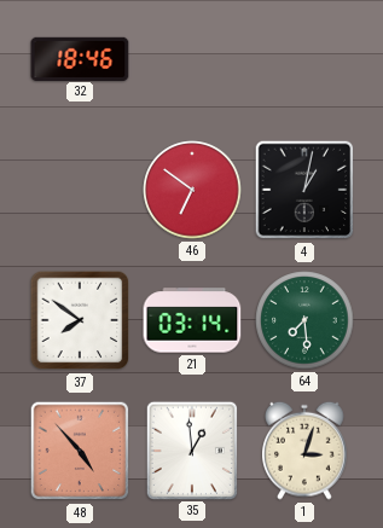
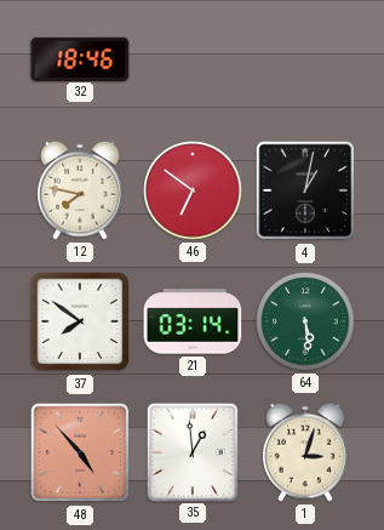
12: none -> 7:47 (81, 190)
64: 7:29 -> 5:29 (305, 321)
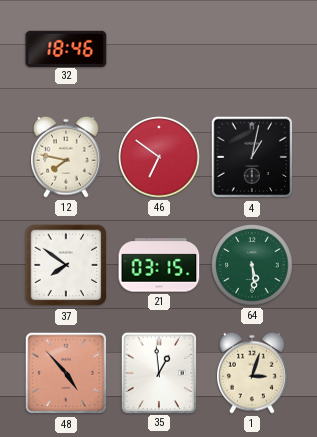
21: 03:14 -> 03:15 (159, 265)
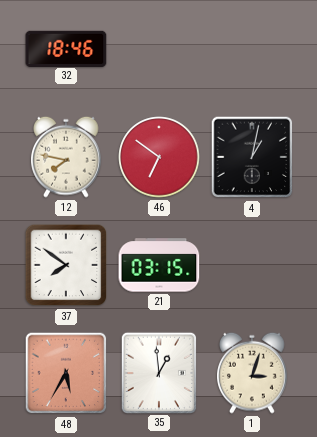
64: 5:29 -> none (252, 265)
48: 4:53 -> 5:35 (66, 373)
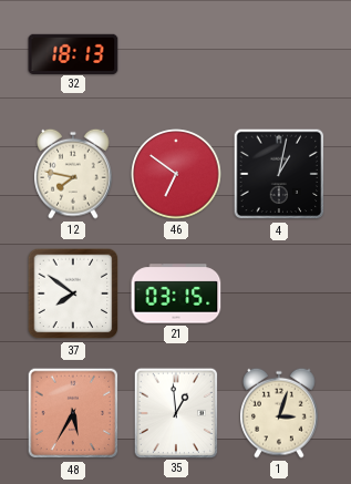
32: 18:46 -> 18:13 (73, 53)
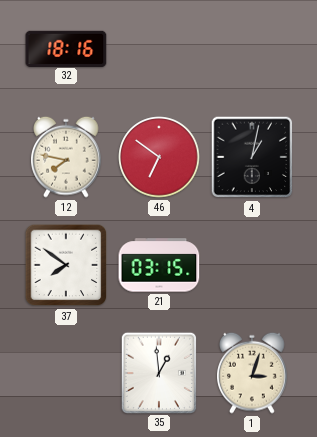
32: 18:13 -> 18:16 (66, 48)
48: 5:35 -> none (73, 413)
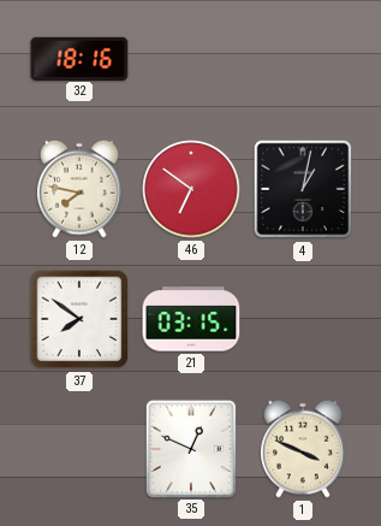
35: 12:59 -> 12:49 (190, 448)
1: 3:03 -> 3:49 (304, 449)
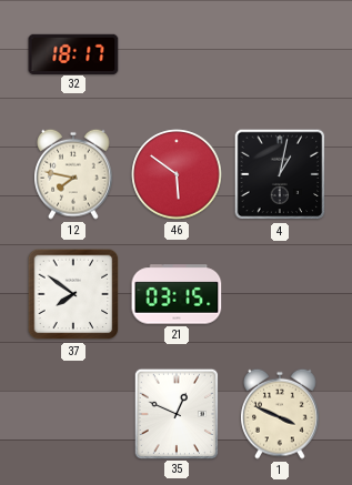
32: 18:16 -> 18:17 (73, 53)
46: 6:51 -> 5:51 (177, 174)
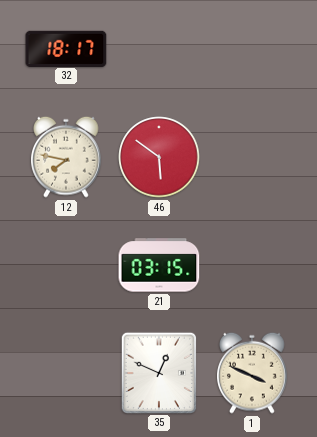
4: 1:02 -> none (280, 174)
37: 7:51 -> none (73, 294)
